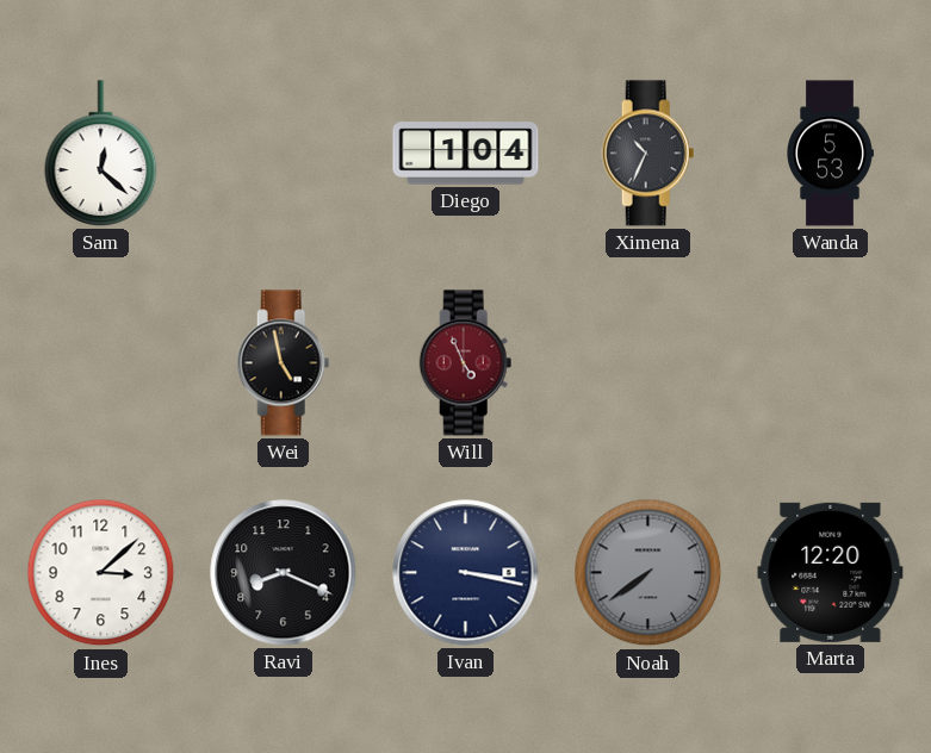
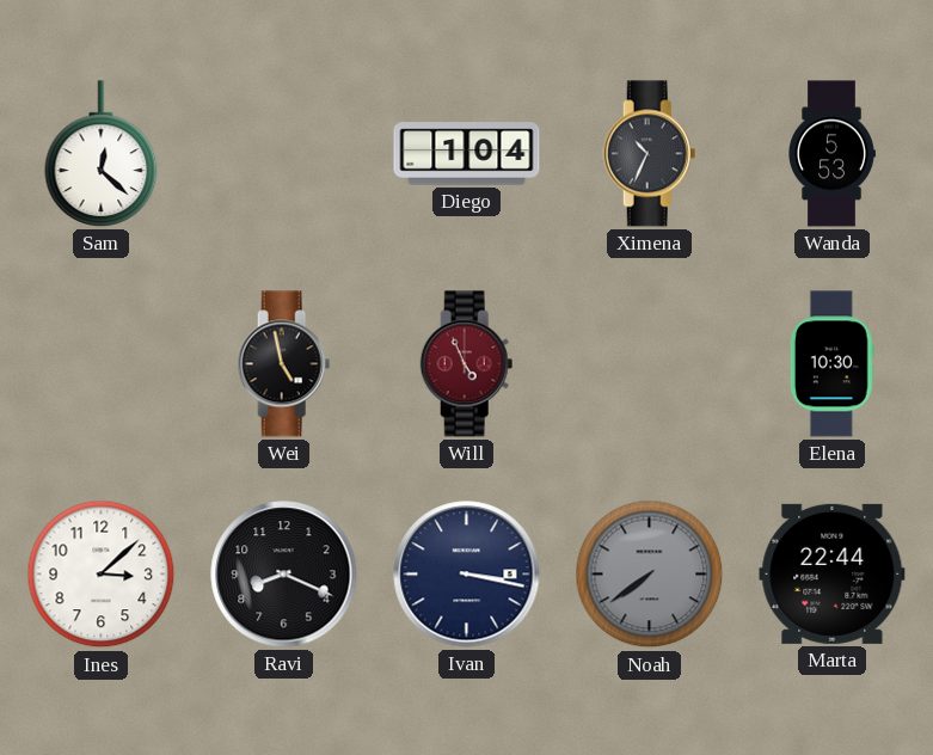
Elena: none -> 10:30 (831, 364)
Marta: 12:20 -> 22:44 (833, 573)
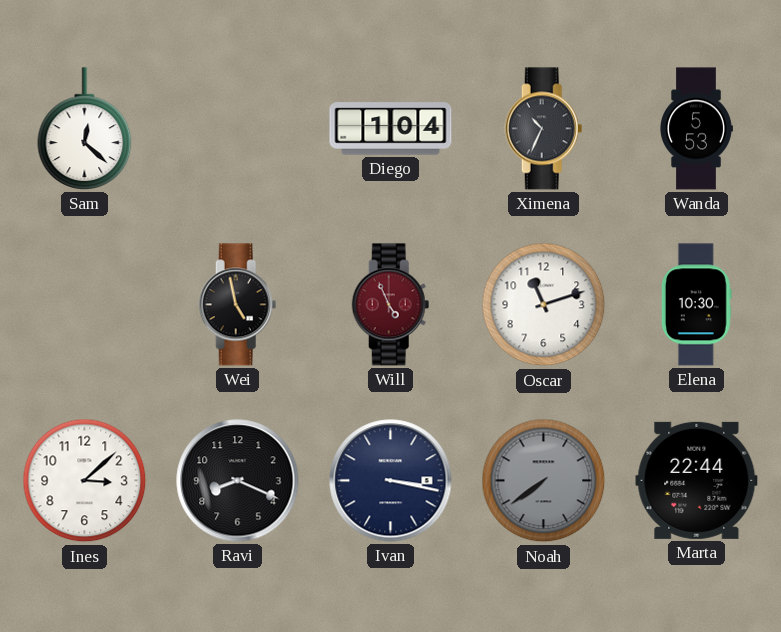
Oscar: none -> 11:12 (544, 305)
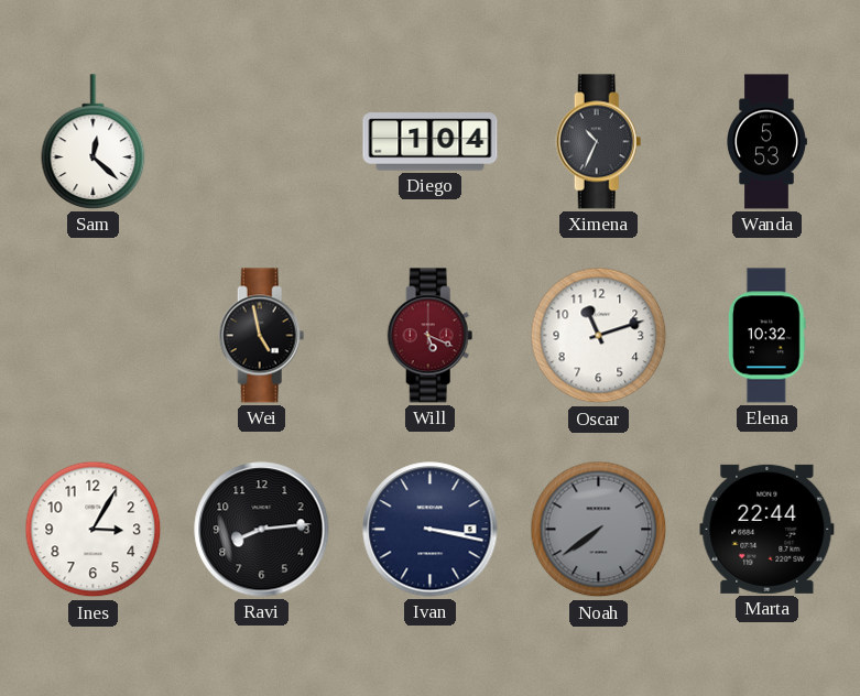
Will: 4:56 -> 5:19 (431, 336)
Elena: 10:30 -> 10:32 (766, 336)
Ines: 3:08 -> 3:05 (94, 530)
Ravi: 8:19 -> 8:14 (262, 530)
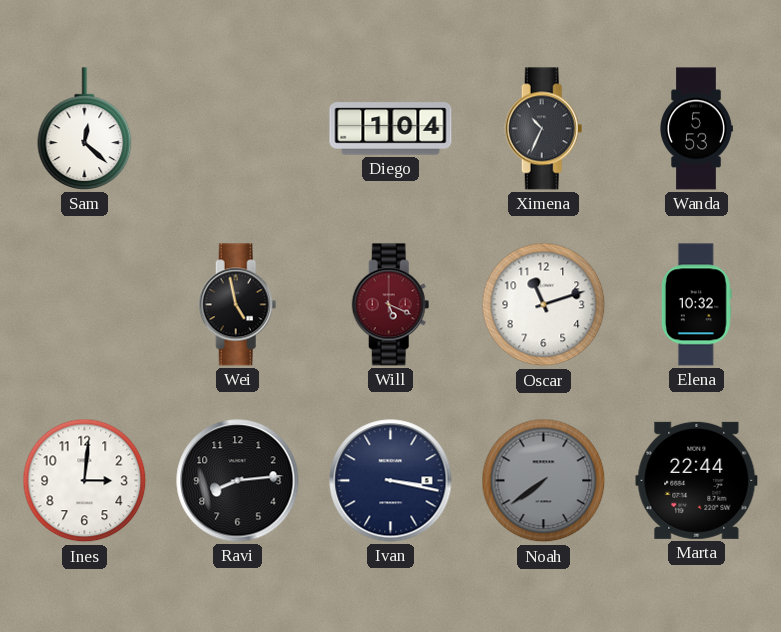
Ines: 3:05 -> 3:01 (85, 481)
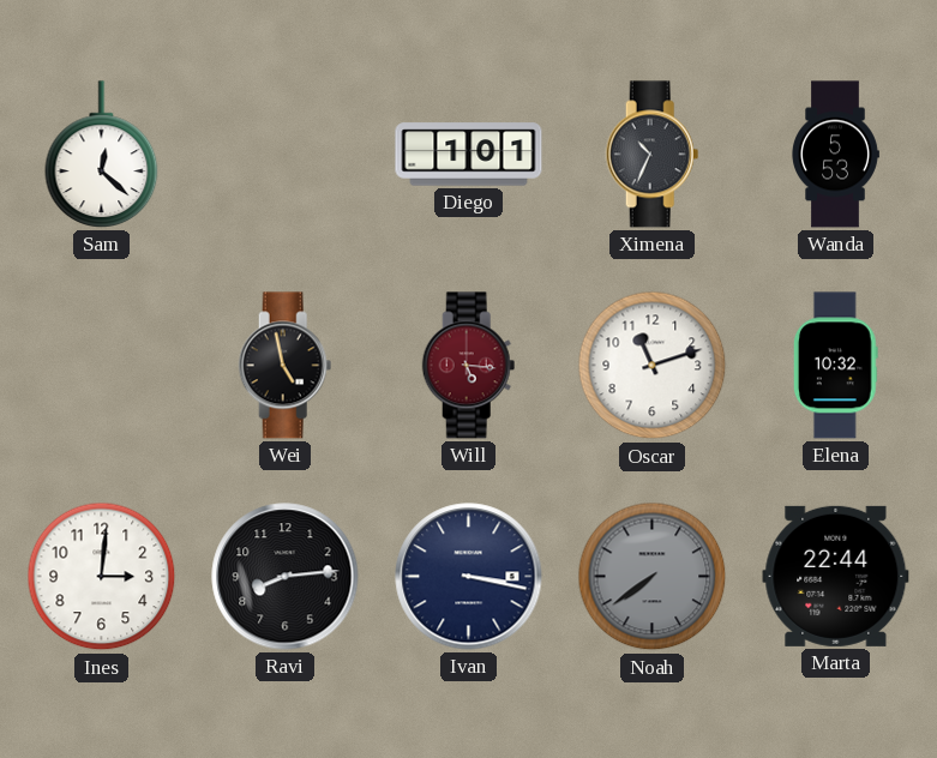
Diego: 1:04 -> 1:01 (469, 155)
Will: 5:19 -> 5:16 (469, 366)
